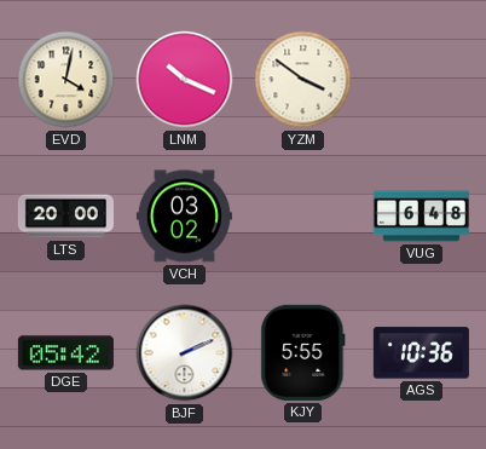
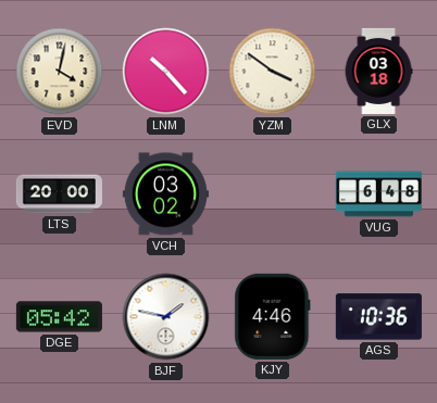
LNM: 10:19 -> 10:23 (166, 72)
GLX: none -> 03:18 (378, 71)
BJF: 2:11 -> 1:47 (166, 317)
KJY: 5:55 -> 4:46 (273, 316)
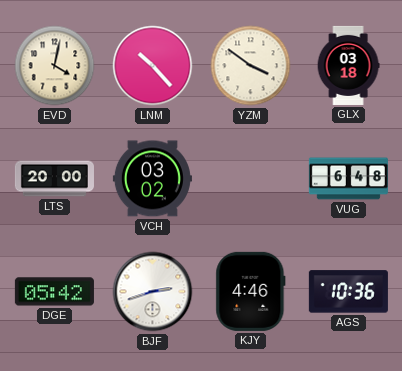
BJF: 1:47 -> 2:42 (153, 292)
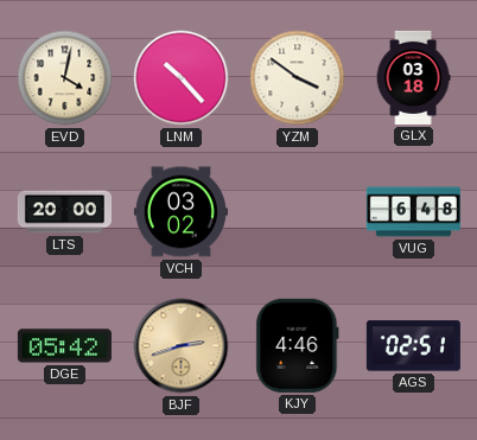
BJF dial: white -> champagne (182, 346)
AGS: 10:36 -> 02:51 (413, 346)
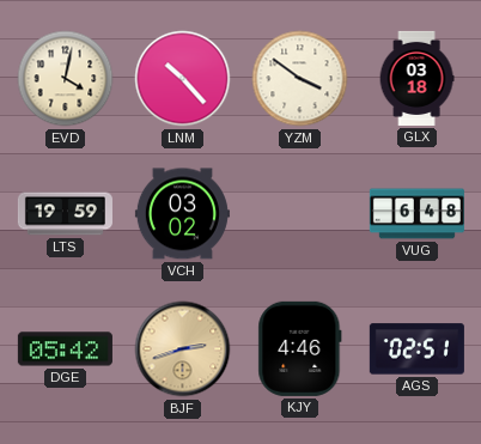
LTS: 20:00 -> 19:59 (65, 214)
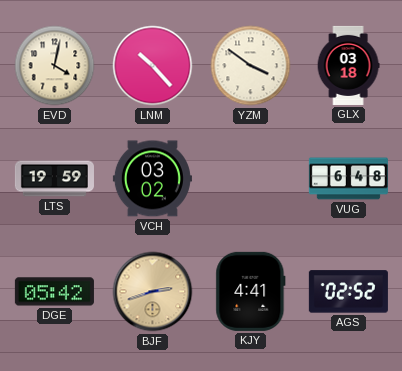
KJY: 4:46 -> 4:41 (251, 291)
AGS: 02:51 -> 02:52 (348, 292)
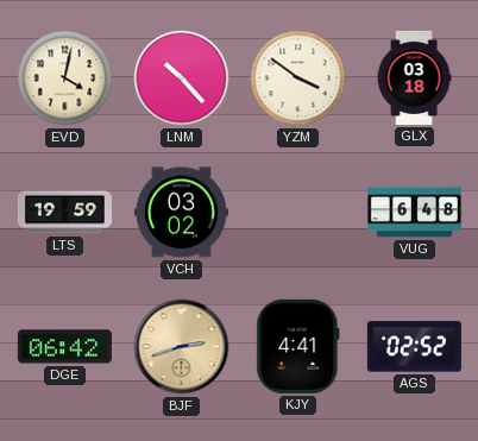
DGE: 05:42 -> 06:42 (64, 347)
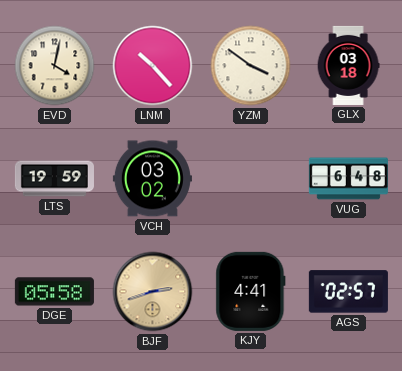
DGE: 06:42 -> 05:58 (54, 292)
AGS: 02:52 -> 02:57 (348, 292)
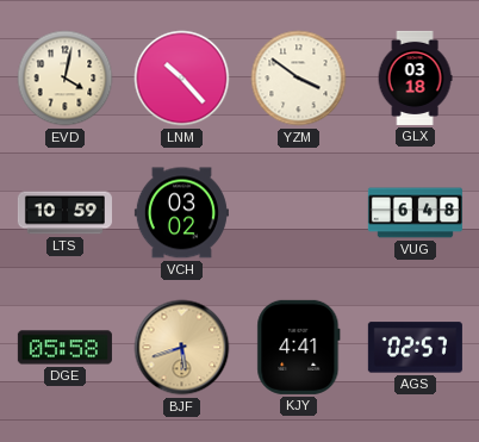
LTS: 19:59 -> 10:59 (64, 213)
BJF: 2:42 -> 5:42 (182, 348)
